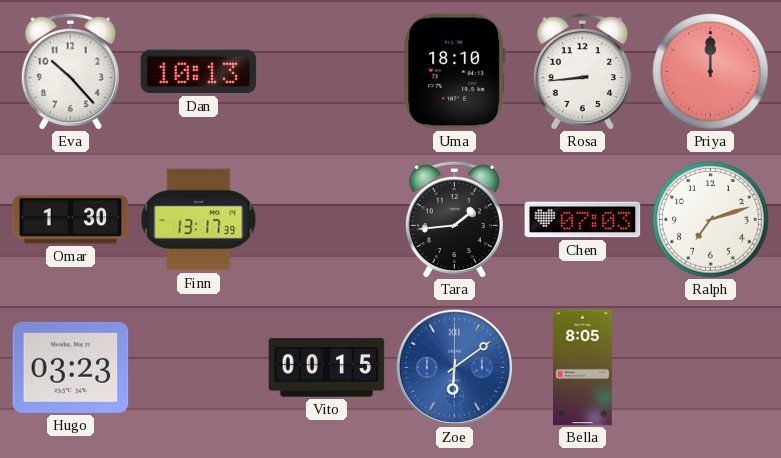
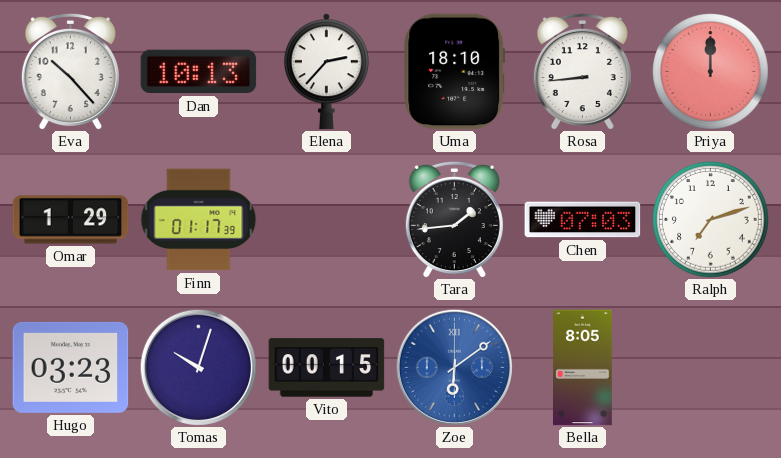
Elena: none -> 2:37 (326, 72)
Omar: 1:30 -> 1:29 (71, 220)
Finn: 13:17 -> 01:17 (199, 220)
Tomas: none -> 10:03 (198, 367)
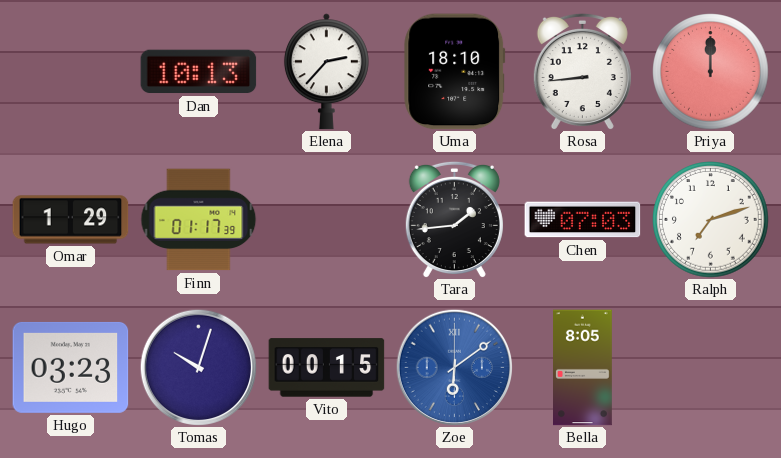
Eva: 10:23 -> none (70, 71)
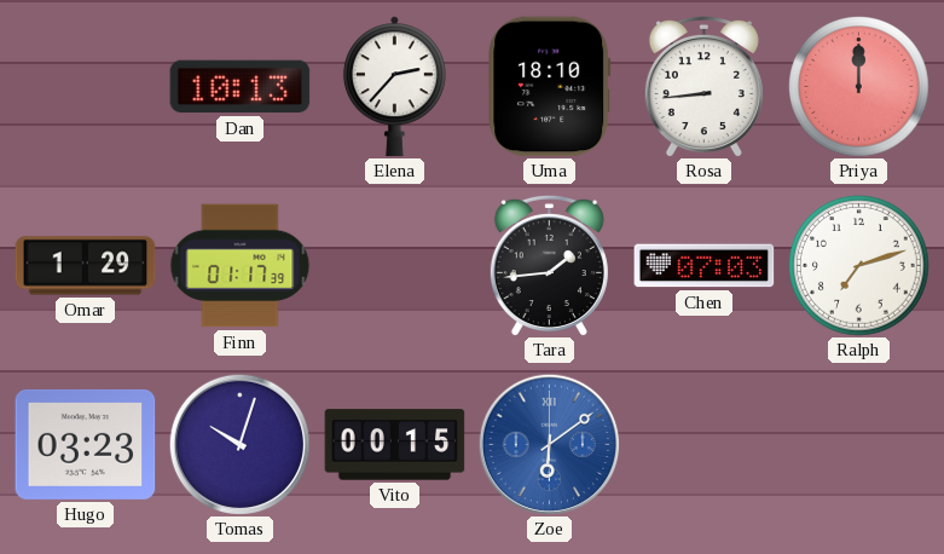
Bella: 8:05 -> none (583, 368)
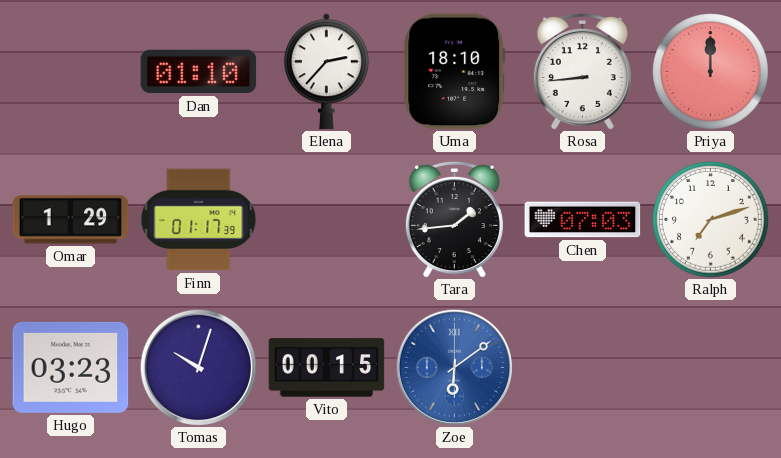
Dan: 10:13 -> 01:10 (199, 72)
